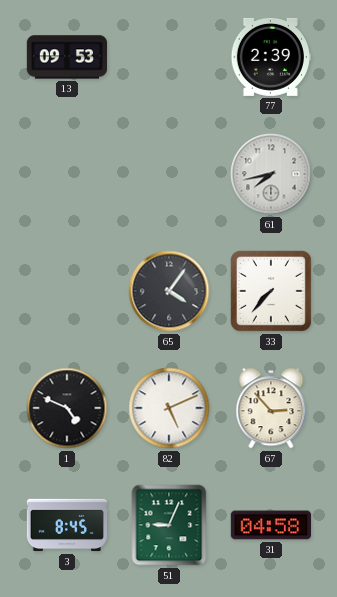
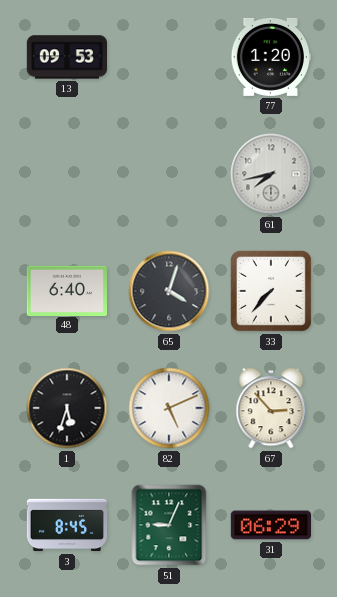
77: 2:39 -> 1:20 (270, 57)
48: none -> 6:40 (66, 290)
65: 4:06 -> 4:03 (169, 291)
1: 4:49 -> 5:33 (67, 408)
31: 04:58 -> 06:29 (270, 525)
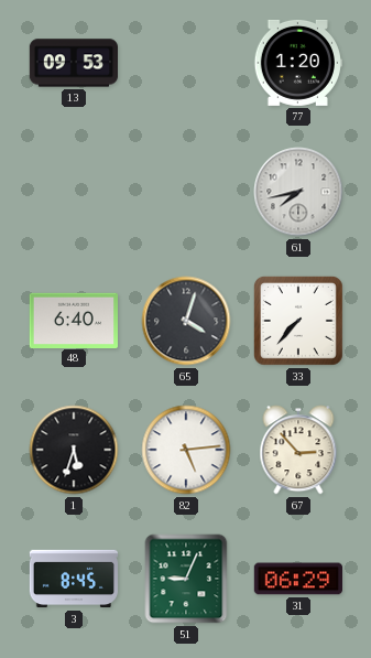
82: 5:11 -> 5:14 (186, 450)
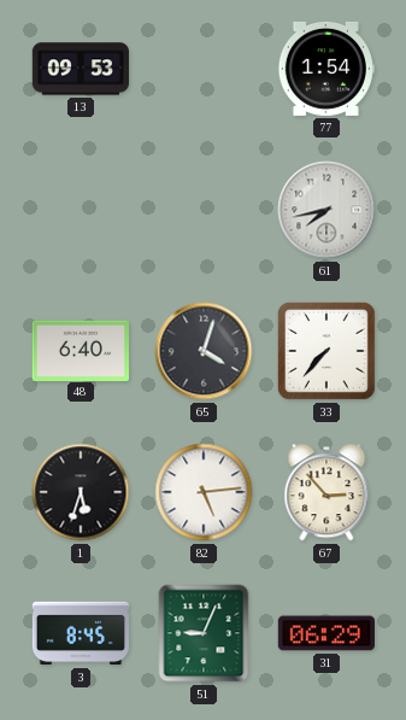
77: 1:20 -> 1:54 (325, 69)
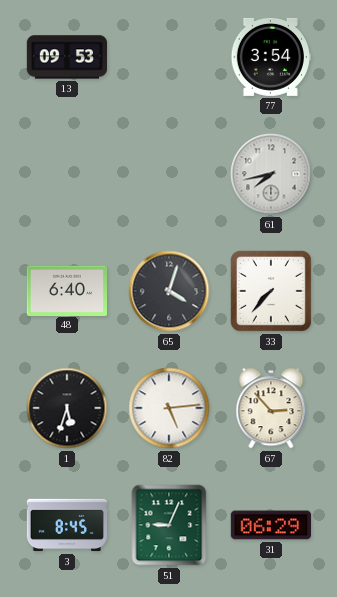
77: 1:54 -> 3:54 (270, 57)
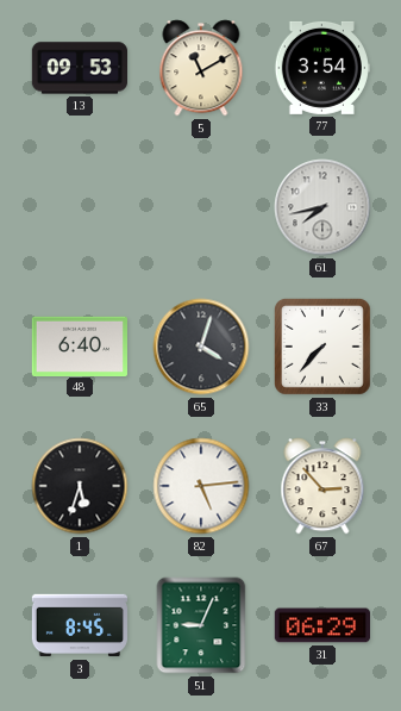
5: none -> 11:10 (201, 68)
